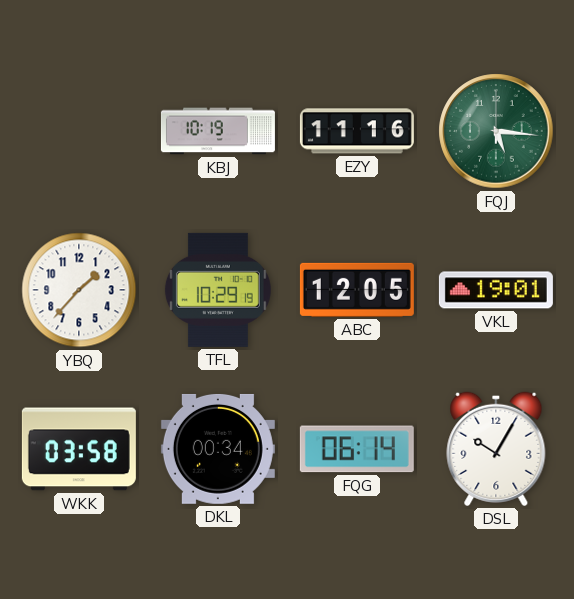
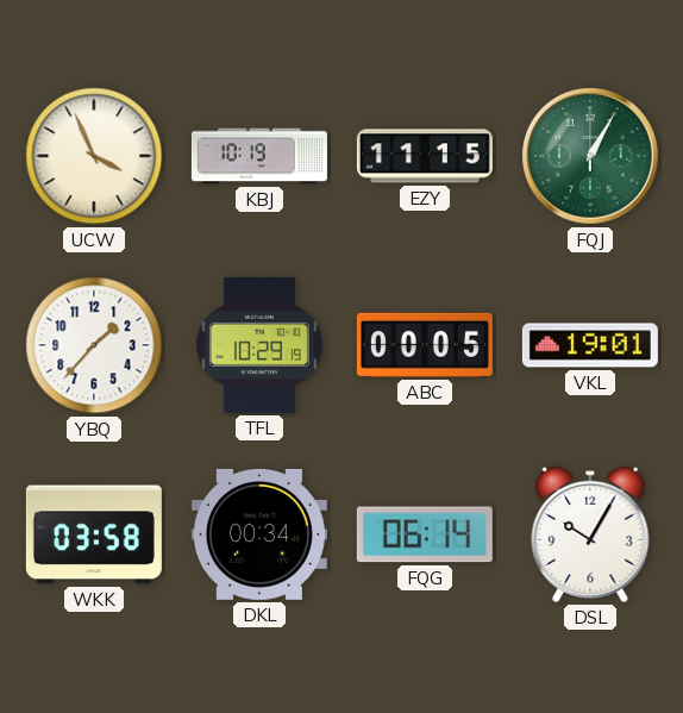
UCW: none -> 3:56 (94, 156)
EZY: 11:16 -> 11:15 (425, 156)
FQJ: 5:16 -> 1:05 (590, 156)
ABC: 12:05 -> 00:05 (425, 345)
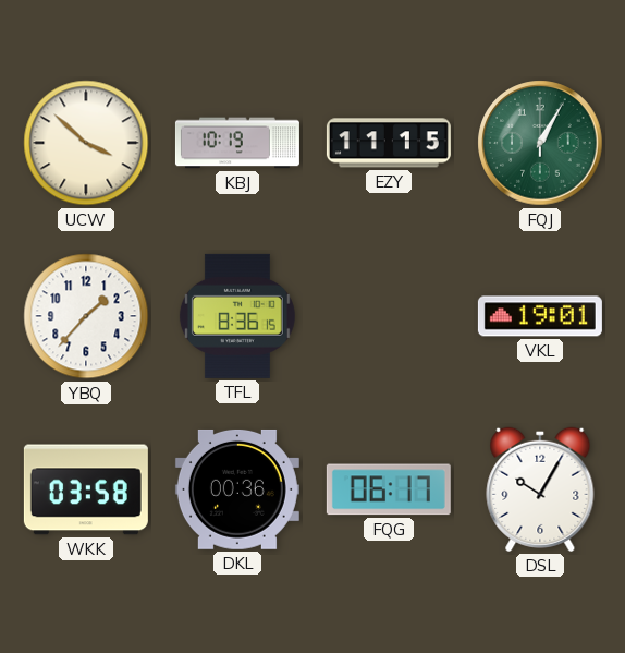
UCW: 3:56 -> 3:52 (86, 143)
TFL: 10:29 -> 8:36 (237, 316)
ABC: 00:05 -> none (425, 345)
DKL: 00:34 -> 00:36 (237, 489)
FQG: 06:14 -> 06:17 (389, 489)
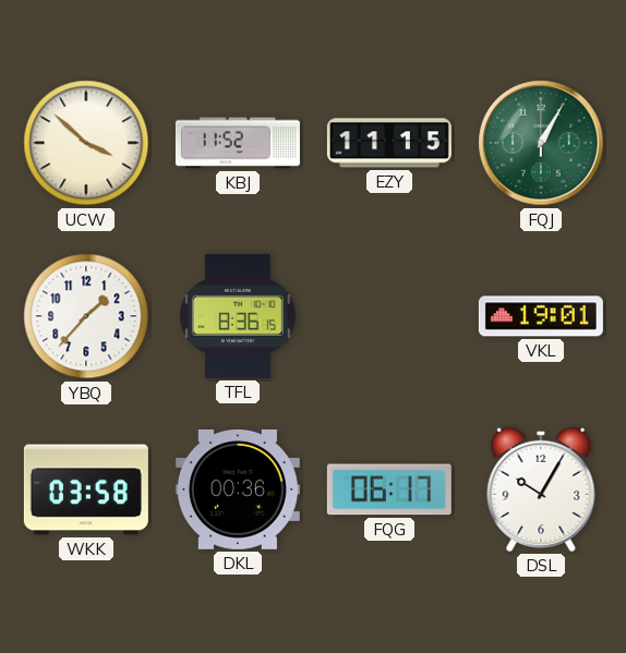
KBJ: 10:19 -> 11:52 (238, 143)
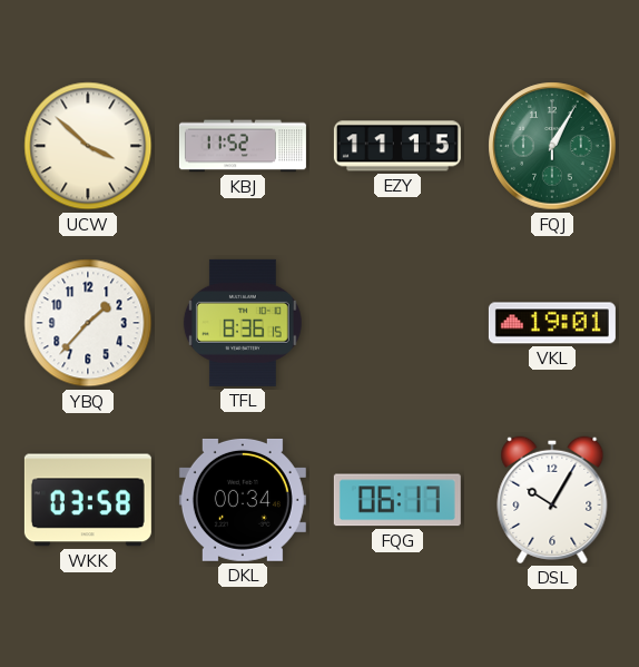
DKL: 00:36 -> 00:34 (243, 500)
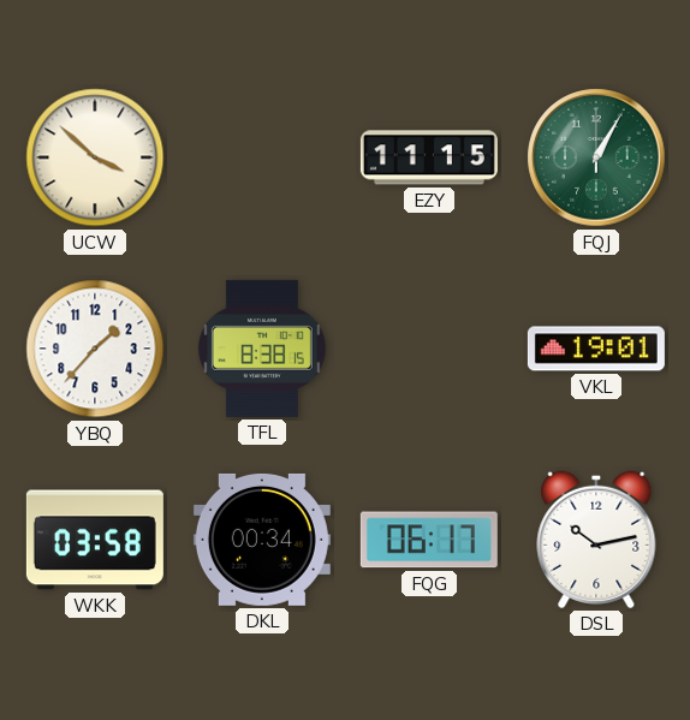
KBJ: 11:52 -> none (243, 146)
TFL: 8:36 -> 8:38 (262, 349)
DSL: 10:05 -> 10:13 (596, 540)
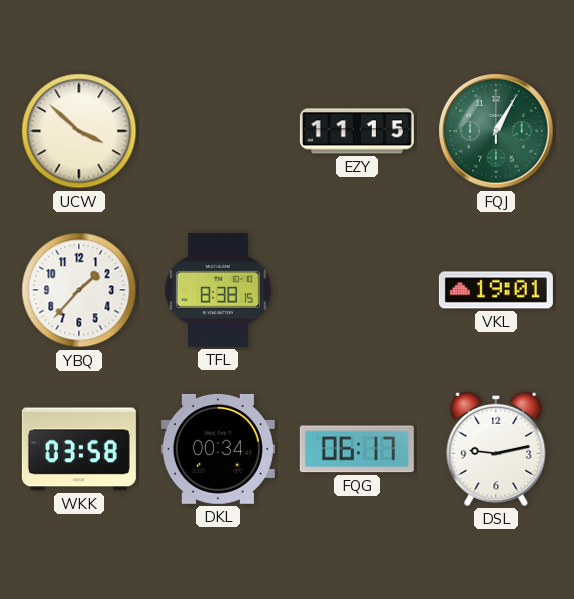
DSL: 10:13 -> 9:13 (496, 449)
